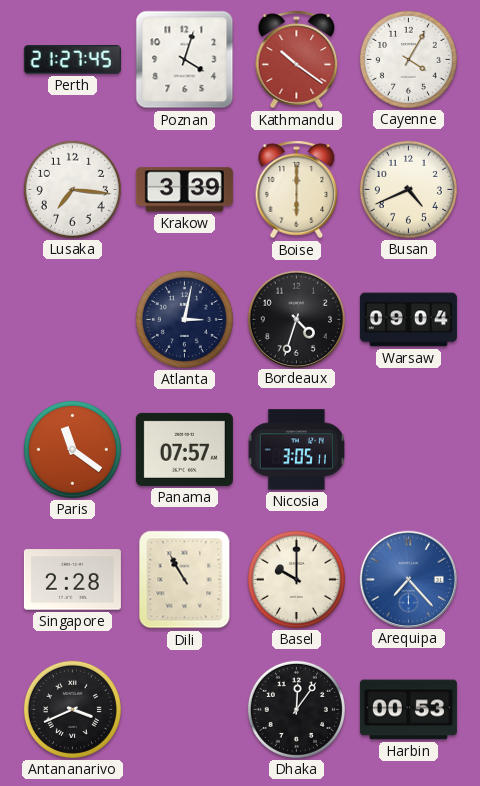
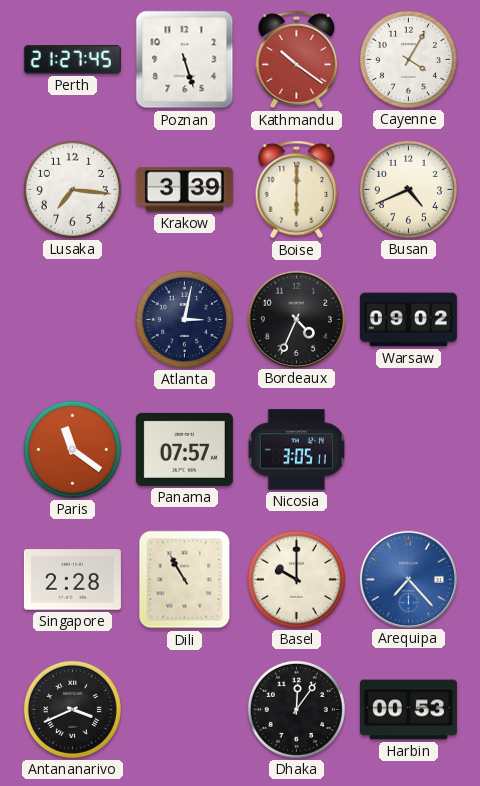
Poznan: 4:03 -> 5:27 (185, 60)
Bordeaux: 4:33 -> 4:34 (296, 319)
Warsaw: 09:04 -> 09:02 (408, 320)
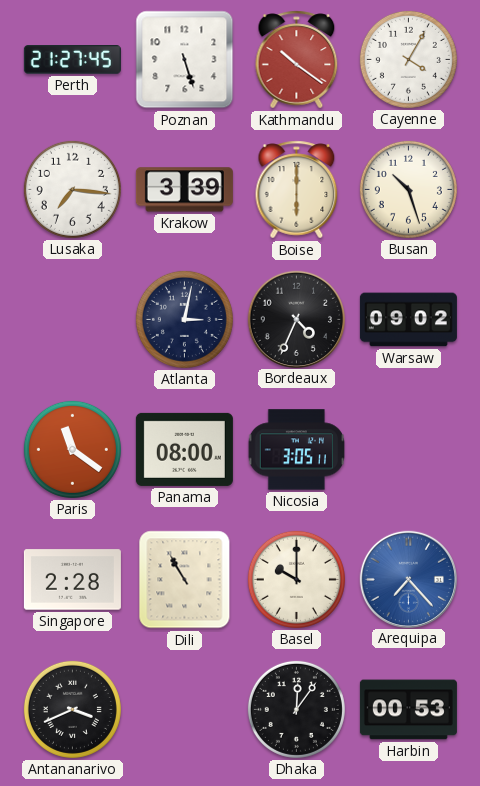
Busan: 4:41 -> 10:27 (408, 189)
Panama: 07:57 -> 08:00 (184, 449)
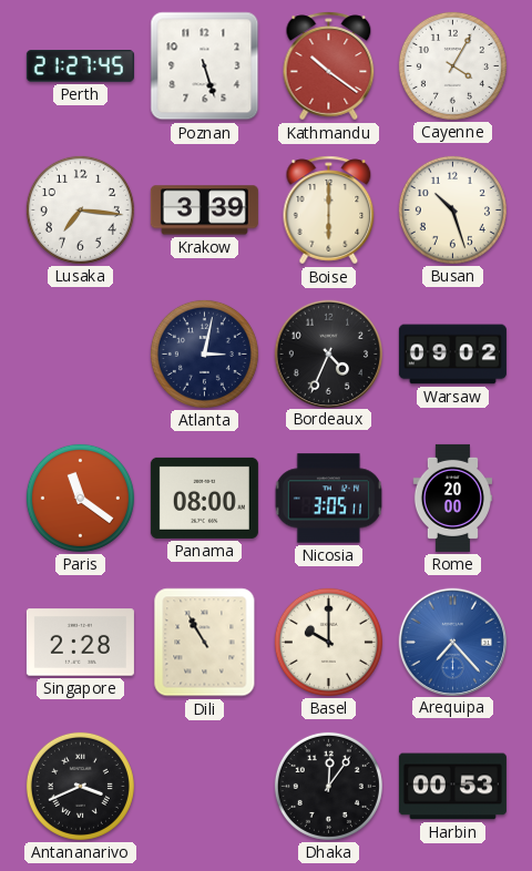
Rome: none -> 20:00 (452, 498)
